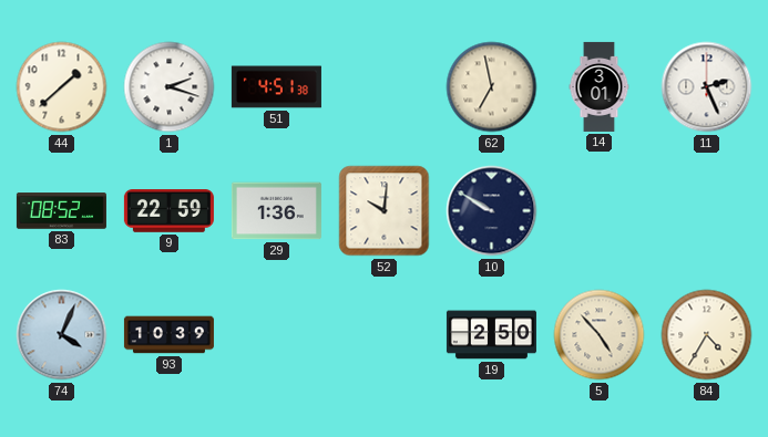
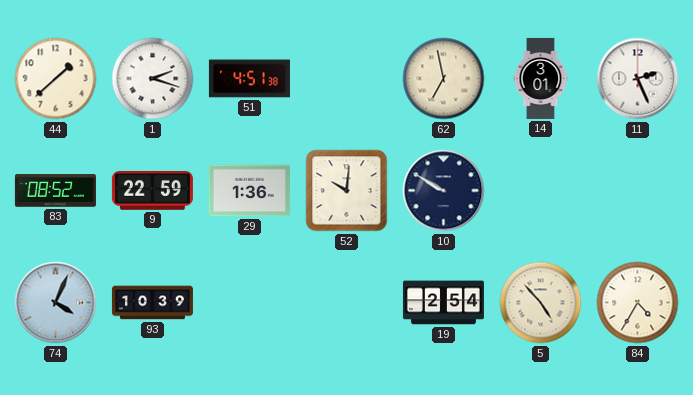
19: 2:50 -> 2:54 (443, 303)
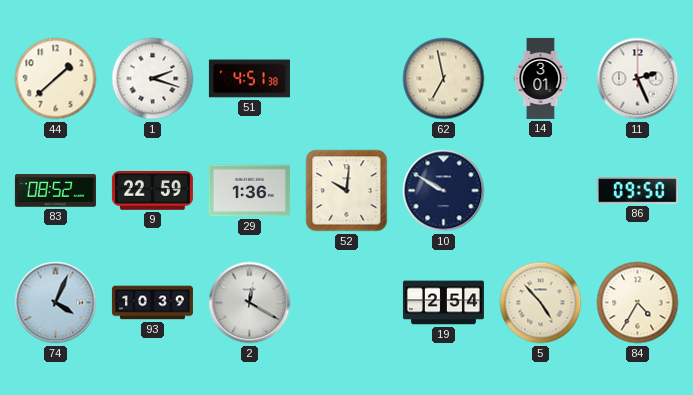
86: none -> 09:50 (637, 191)
2: none -> 12:20 (250, 303)
